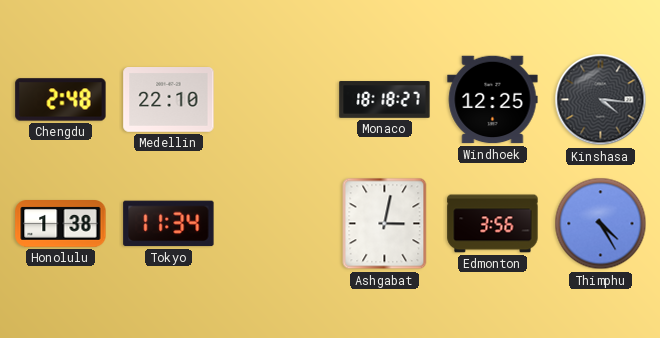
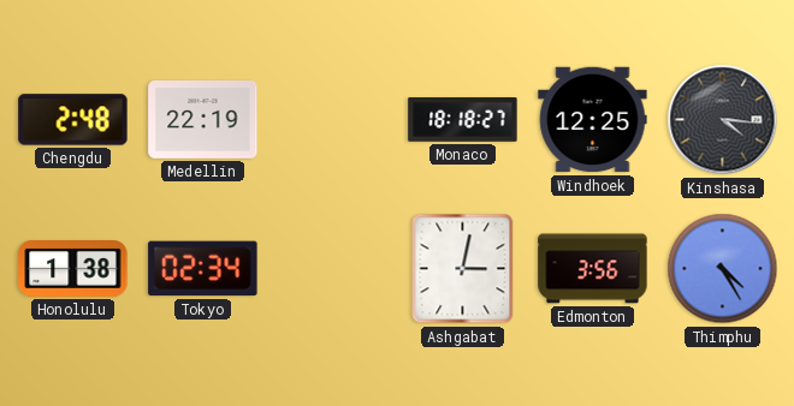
Medellin: 22:10 -> 22:19 (203, 120)
Tokyo: 11:34 -> 02:34 (203, 269)
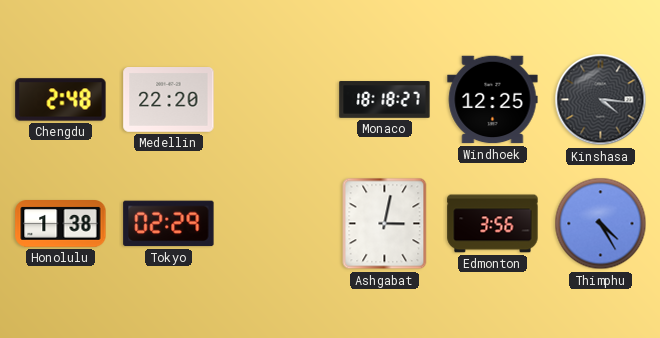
Medellin: 22:19 -> 22:20 (169, 100)
Tokyo: 02:34 -> 02:29 (169, 224)
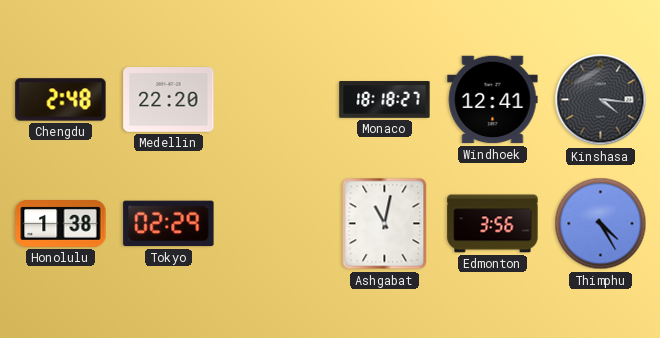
Windhoek: 12:25 -> 12:41 (493, 100)
Ashgabat: 3:02 -> 11:02 (385, 224)
